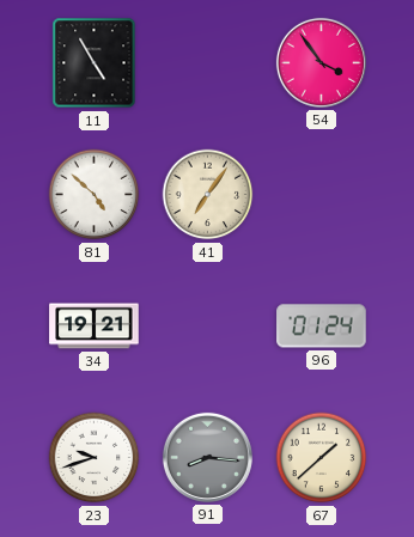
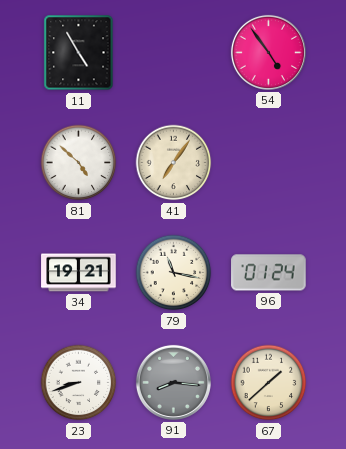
54: 3:54 -> 4:54 (268, 52)
79: none -> 11:17 (174, 273)
23: 9:42 -> 8:42 (79, 383)
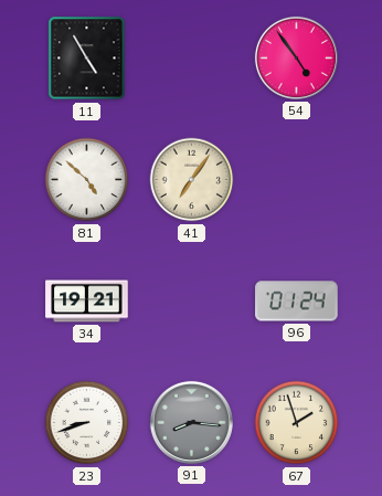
79: 11:17 -> none (174, 273)
67: 1:38 -> 1:57 (297, 423)
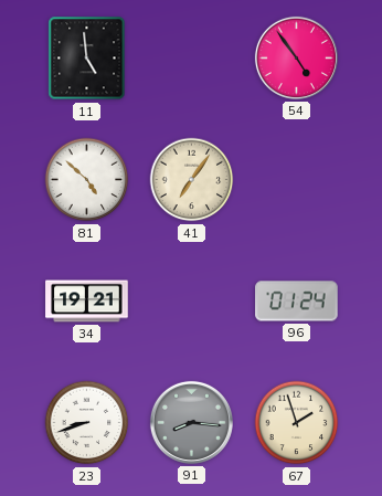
11: 4:55 -> 4:59 (87, 59)
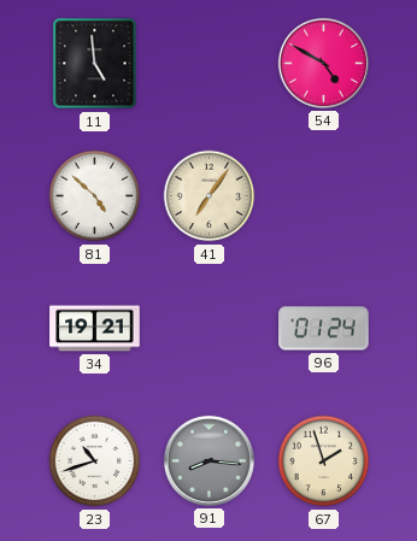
54: 4:54 -> 4:50 (323, 63)
23: 8:42 -> 10:42 (95, 461)
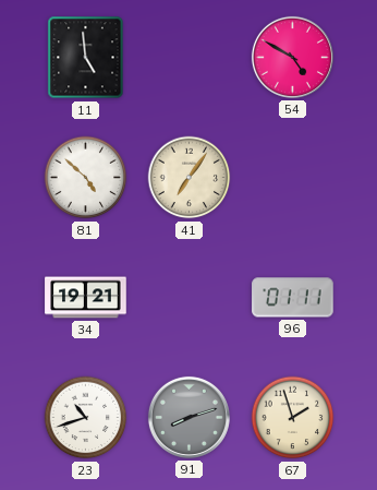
96: 01:24 -> 01:11 (293, 298)
91: 8:16 -> 8:12 (188, 417)
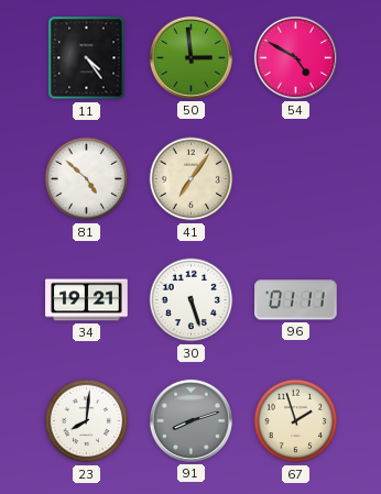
11: 4:59 -> 4:24 (87, 58)
50: none -> 2:59 (190, 57)
30: none -> 5:27 (192, 300)
23: 10:42 -> 8:01 (87, 421)
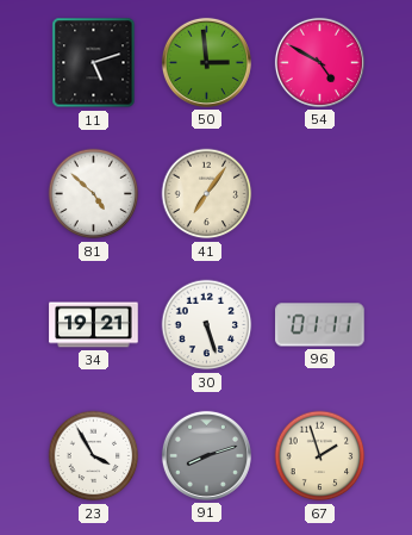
11: 4:24 -> 5:12 (94, 63)
23: 8:01 -> 3:55 (94, 456)
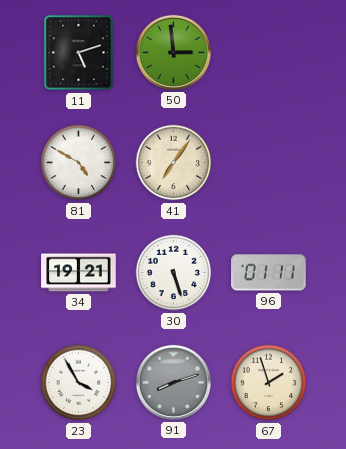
54: 4:50 -> none (319, 62)
81: 4:52 -> 4:50 (79, 163)
